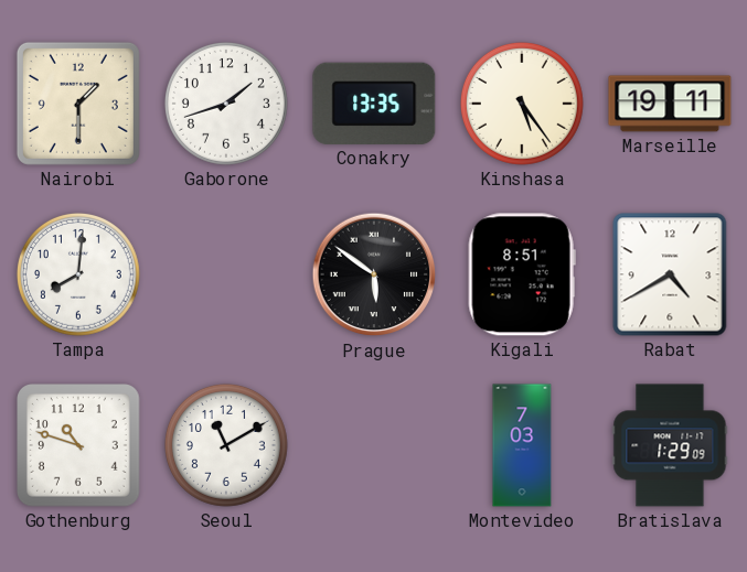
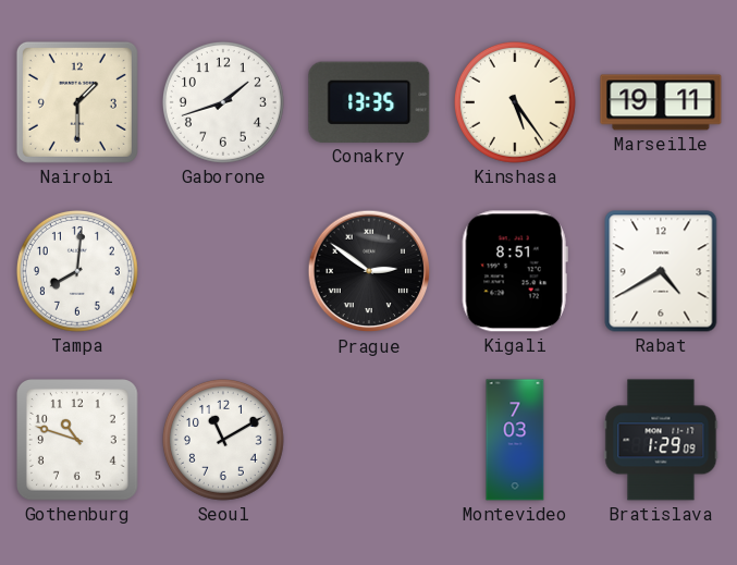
Prague: 5:51 -> 2:51 (369, 271)
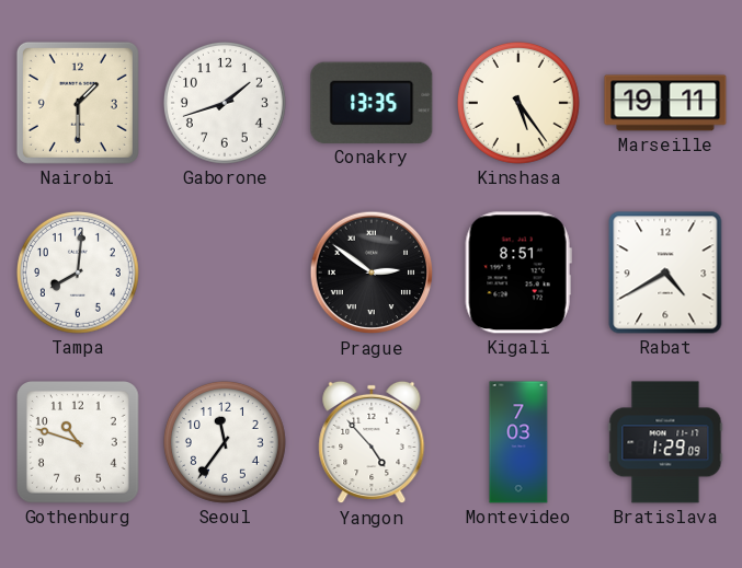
Seoul: 11:10 -> 11:36 (225, 442)
Yangon: none -> 4:53 (372, 442)
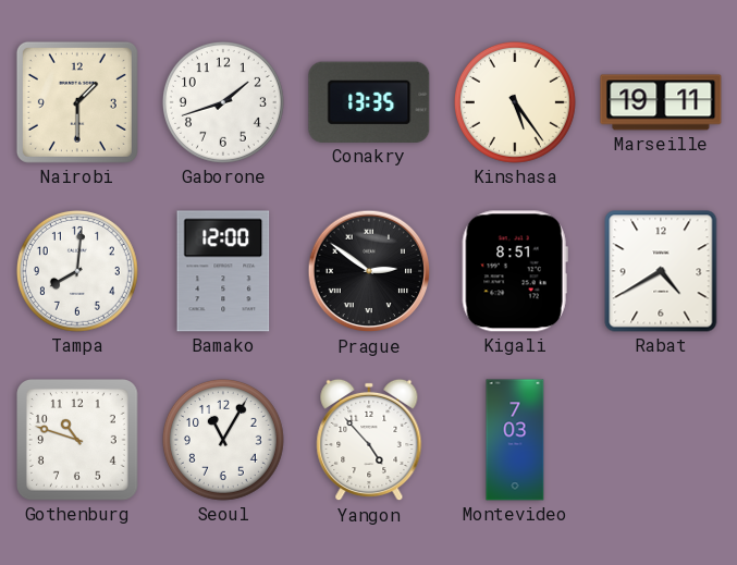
Bamako: none -> 12:00 (223, 271)
Seoul: 11:36 -> 11:05 (223, 440)
Bratislava: 1:29 -> none (665, 442)
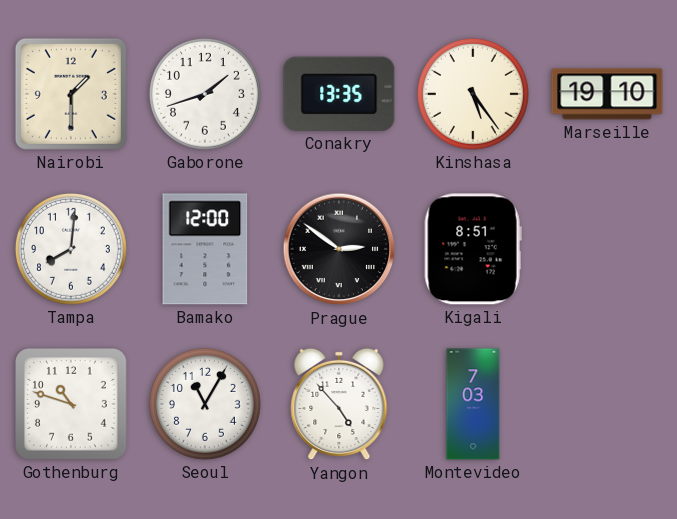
Marseille: 19:11 -> 19:10 (607, 94)
Rabat: 4:40 -> none (661, 271)
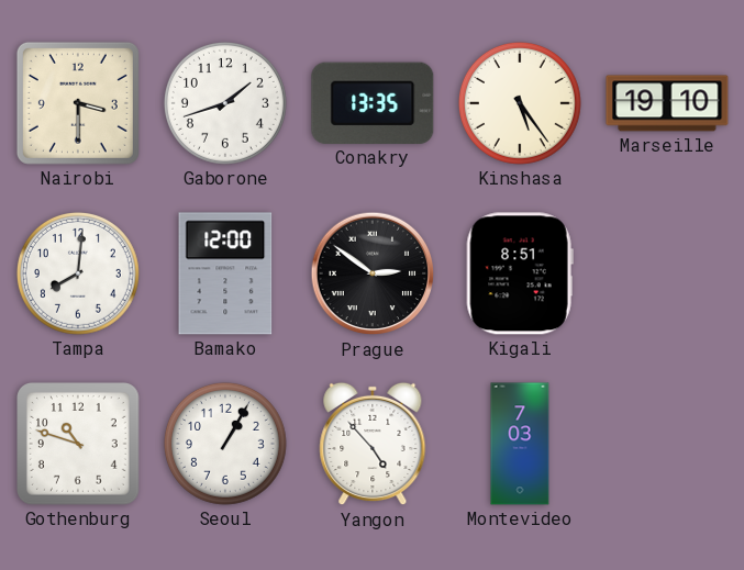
Nairobi: 1:30 -> 3:30 (78, 103)
Seoul: 11:05 -> 1:05 (225, 444)
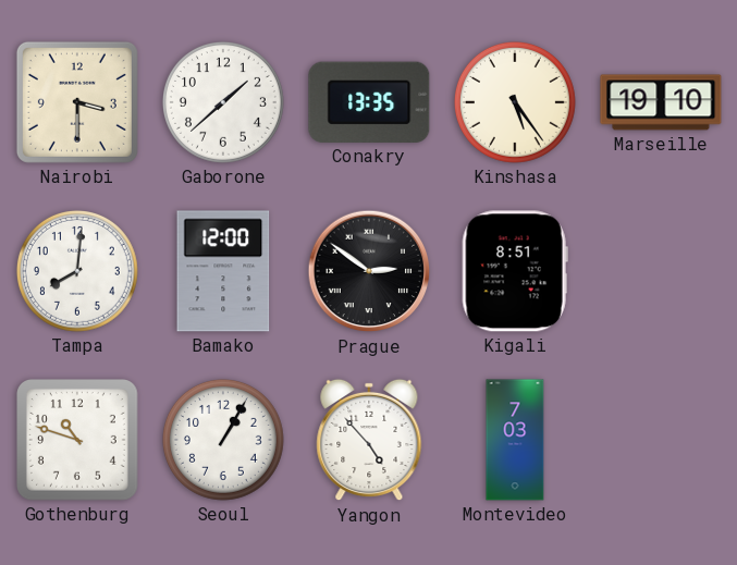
Gaborone: 1:42 -> 1:38 (223, 102)
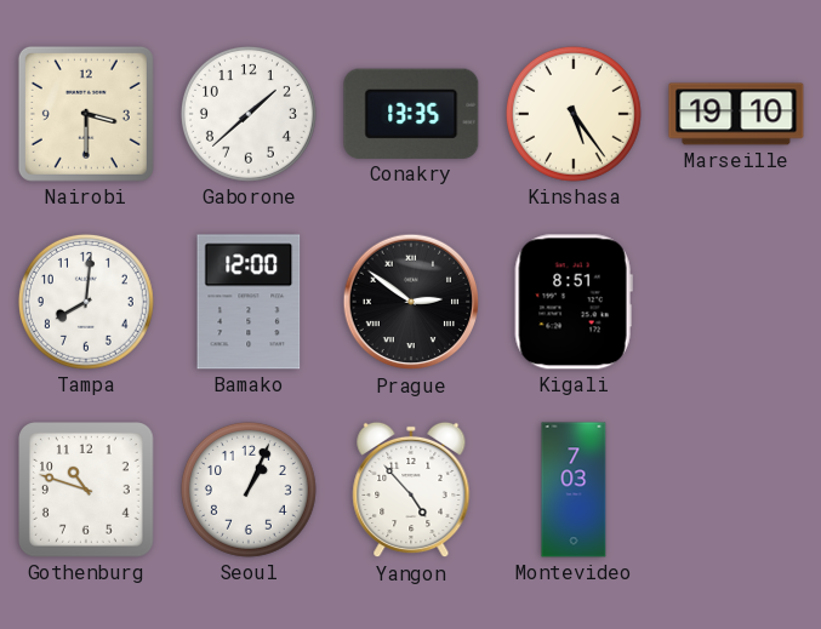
Seoul: 1:05 -> 1:04 (249, 490)
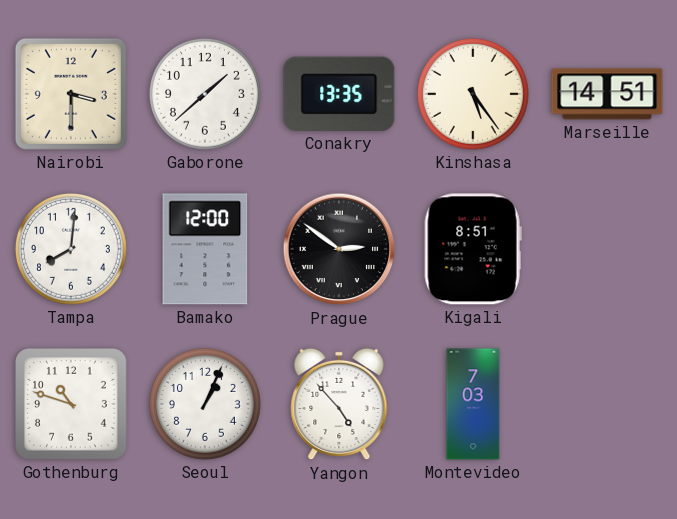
Marseille: 19:10 -> 14:51 (607, 94)
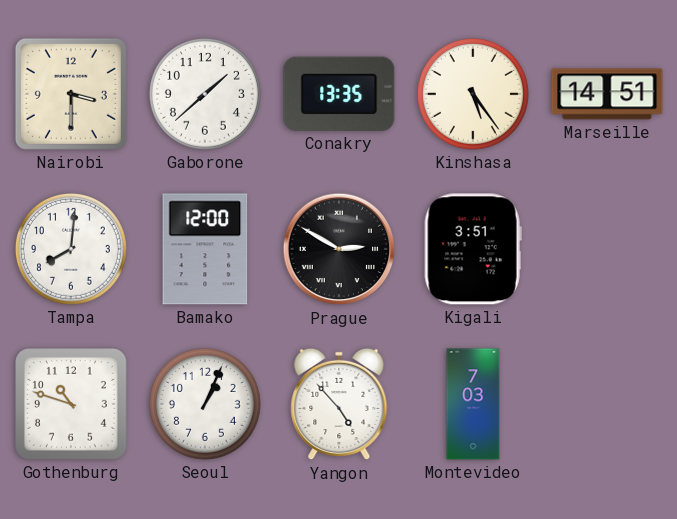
Prague: 2:51 -> 2:50 (339, 249)
Kigali: 8:51 -> 3:51 (473, 249)
